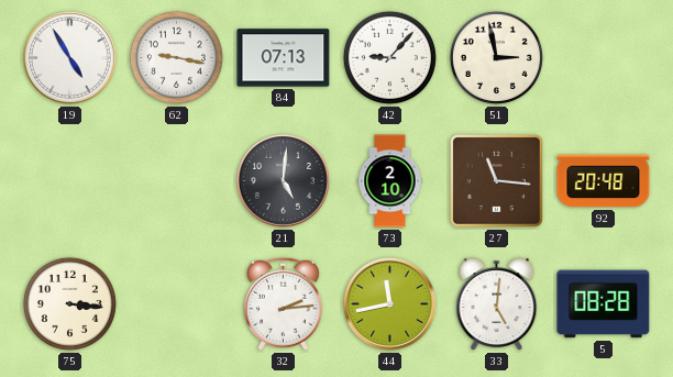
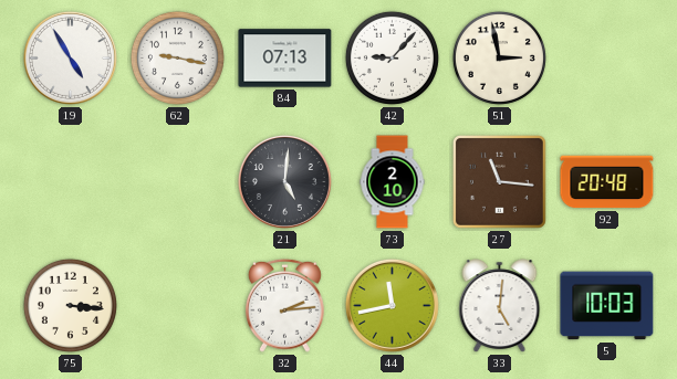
5: 08:28 -> 10:03 (607, 306)
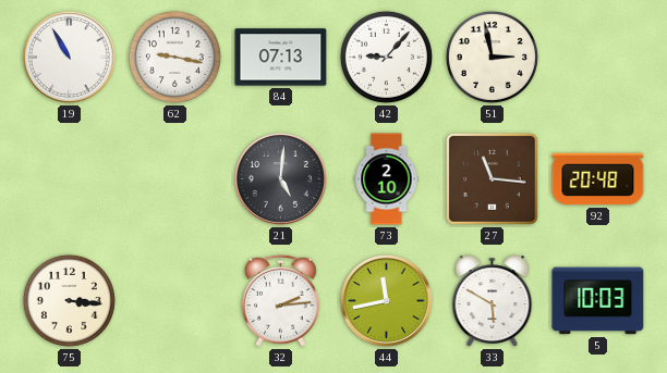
19: 4:55 -> 10:55 (69, 57)
33: 5:01 -> 5:50 (493, 301)
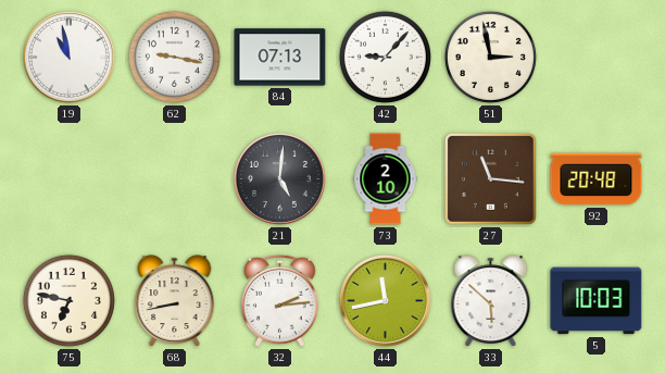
19: 10:55 -> 10:58 (68, 57)
75: 3:16 -> 6:47 (68, 300)
68: none -> 8:43 (175, 301)
33: 5:50 -> 5:52 (491, 301)
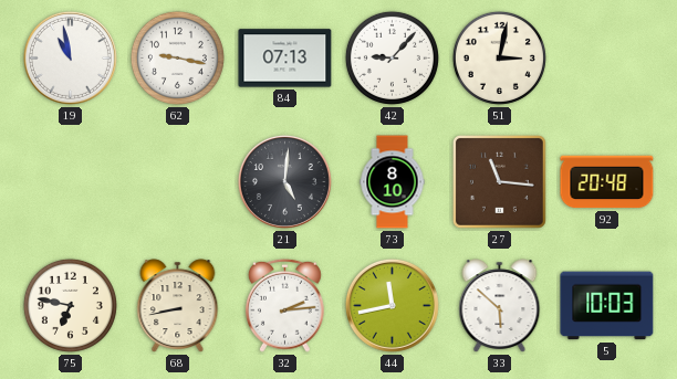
51: 2:58 -> 3:02 (499, 57)
73: 2:10 -> 8:10 (393, 182)
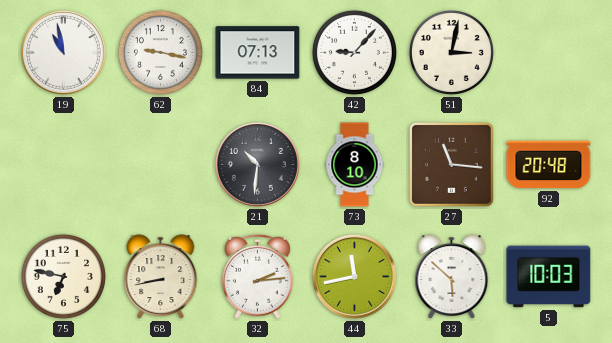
21: 5:01 -> 10:31 (257, 164)
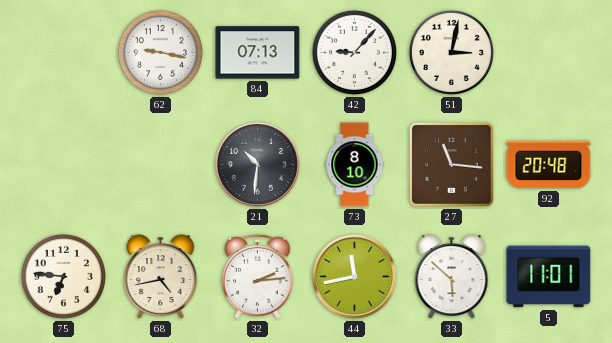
19: 10:58 -> none (63, 52)
75: 6:47 -> 6:46 (63, 276)
68: 8:43 -> 4:43 (161, 277)
5: 10:03 -> 11:01 (549, 277)
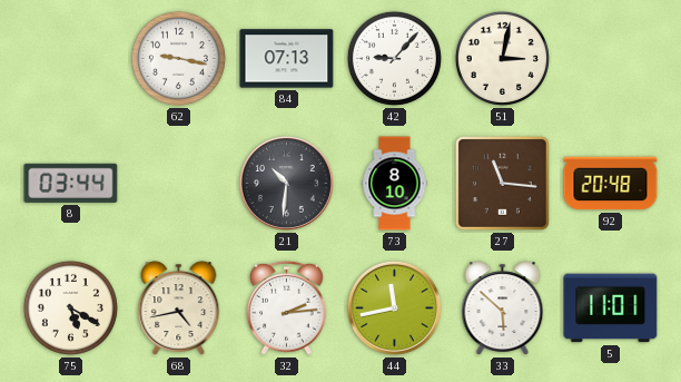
8: none -> 03:44 (71, 183)
75: 6:46 -> 5:20 (70, 307)
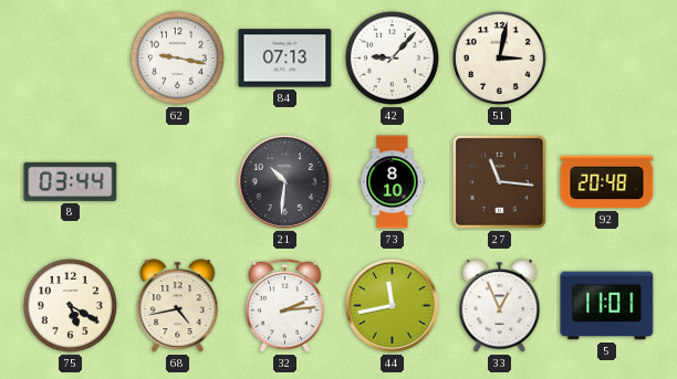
33: 5:52 -> 12:56 (500, 306)
